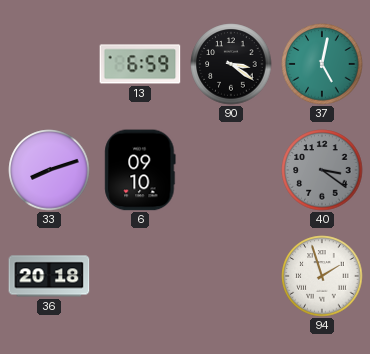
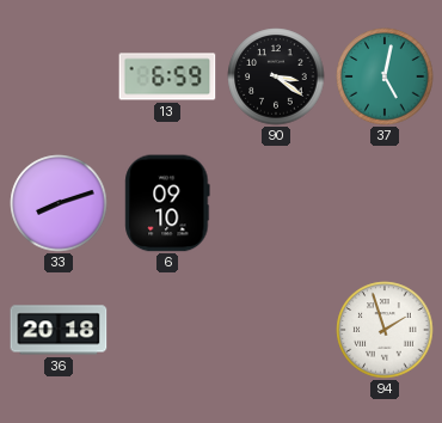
40: 3:21 -> none (322, 170)
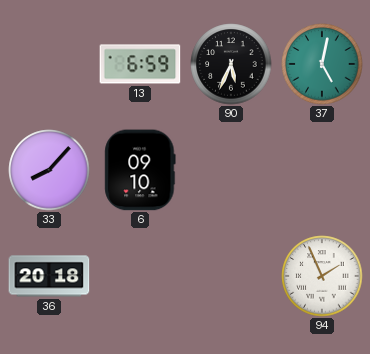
90: 3:21 -> 5:34 (231, 64)
33: 8:12 -> 8:07 (49, 170)
94: 1:57 -> 1:56 (322, 276)
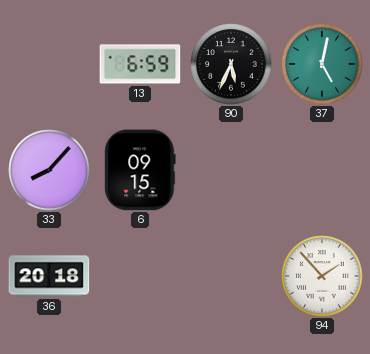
6: 09:10 -> 09:15 (140, 170)
94: 1:56 -> 1:53 (322, 276)
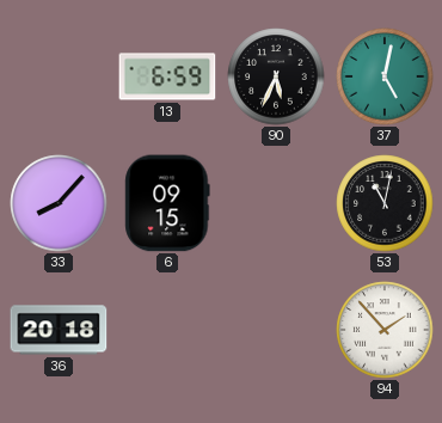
53: none -> 11:02 (385, 203)
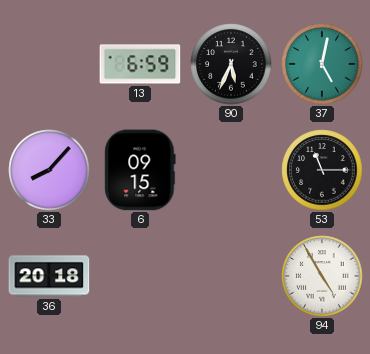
53: 11:02 -> 11:15 (322, 170)
94: 1:53 -> 4:55 (322, 276)
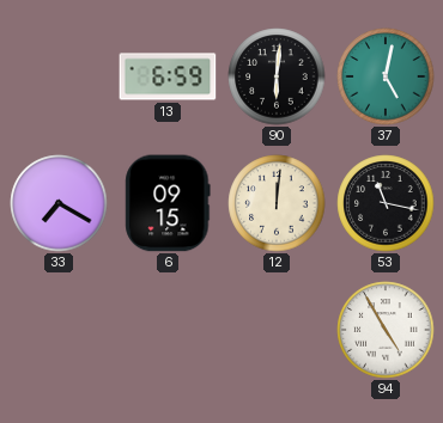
90: 5:34 -> 6:01 (277, 76)
33: 8:07 -> 7:20 (59, 203)
12: none -> 12:01 (277, 203)
53: 11:15 -> 11:17 (386, 203)
36: 20:18 -> none (49, 276)
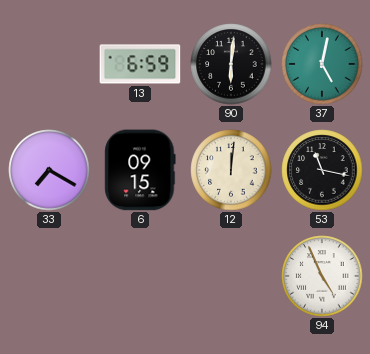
94: 4:55 -> 4:56 (322, 276)
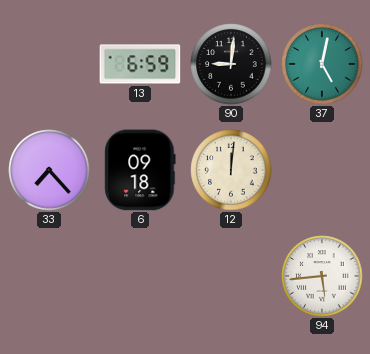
90: 6:01 -> 9:01 (231, 64)
33: 7:20 -> 7:23 (49, 170)
6: 09:15 -> 09:18 (140, 170)
53: 11:17 -> none (322, 170)
94: 4:56 -> 5:44 (322, 276)
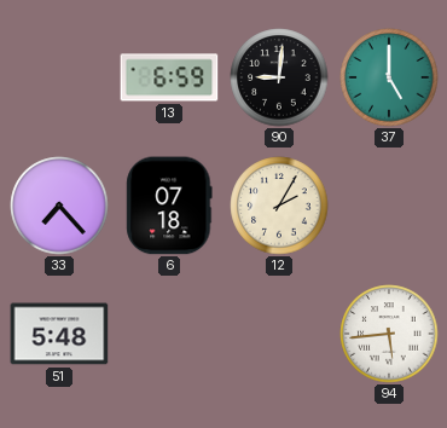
37: 5:02 -> 5:00 (389, 77)
6: 09:18 -> 07:18 (169, 206)
12: 12:01 -> 2:05 (279, 206)
51: none -> 5:48 (59, 334)
